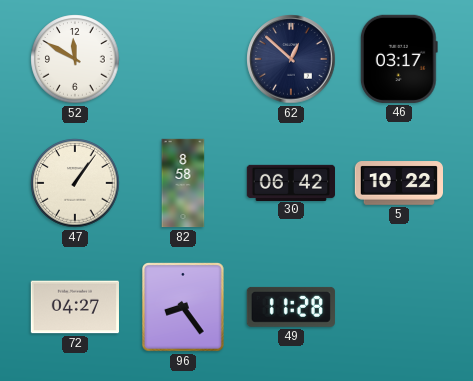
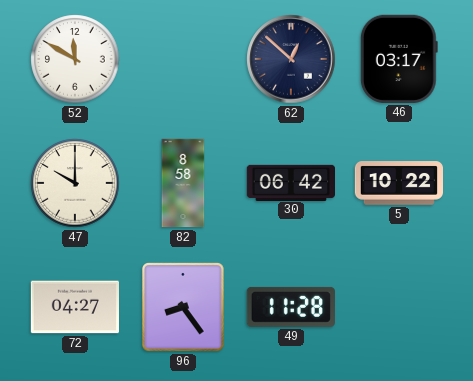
47: 1:06 -> 10:00 (75, 183)
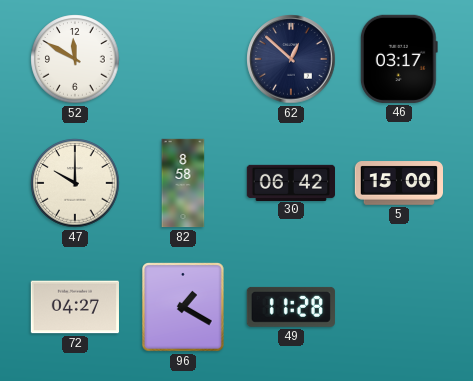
5: 10:22 -> 15:00 (398, 183)
96: 8:24 -> 1:20 (183, 308)
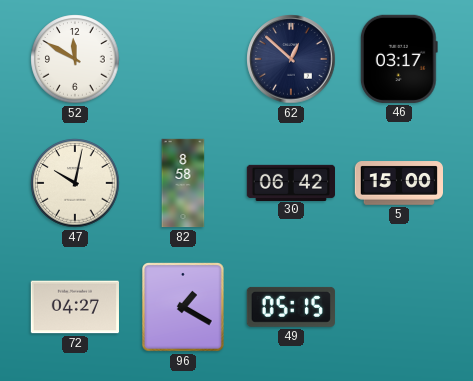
47: 10:00 -> 10:02 (75, 183)
49: 11:28 -> 05:15 (291, 307)
